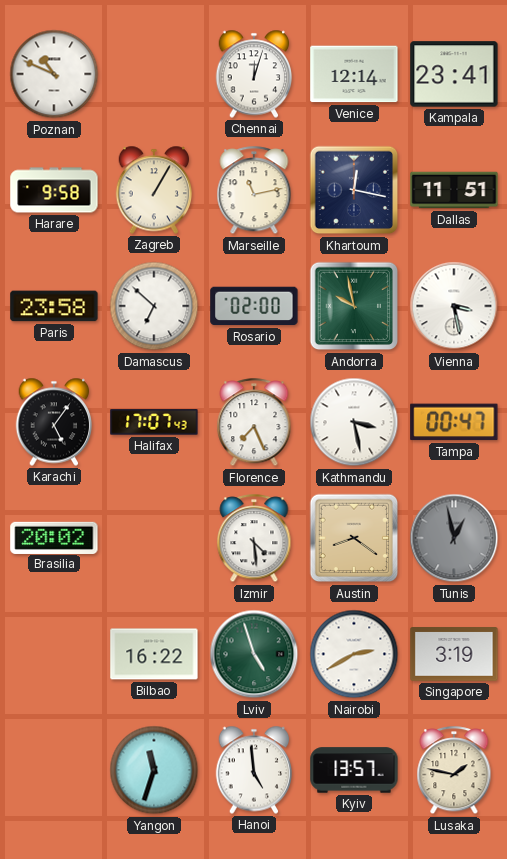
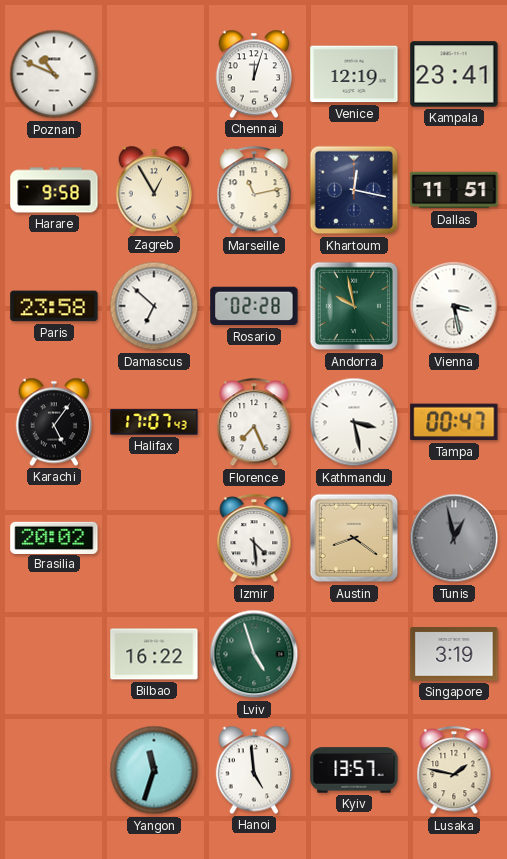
Venice: 12:14 -> 12:19 (354, 74)
Zagreb: 1:05 -> 12:55 (154, 190)
Rosario: 02:00 -> 02:28 (254, 306)
Nairobi: 2:40 -> none (354, 654)
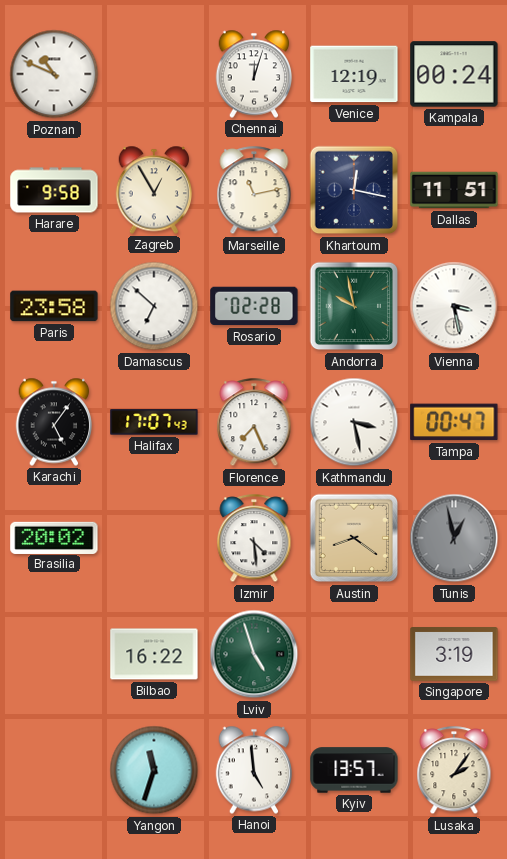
Kampala: 23:41 -> 00:24 (454, 74)
Lusaka: 1:47 -> 2:06 (454, 771)
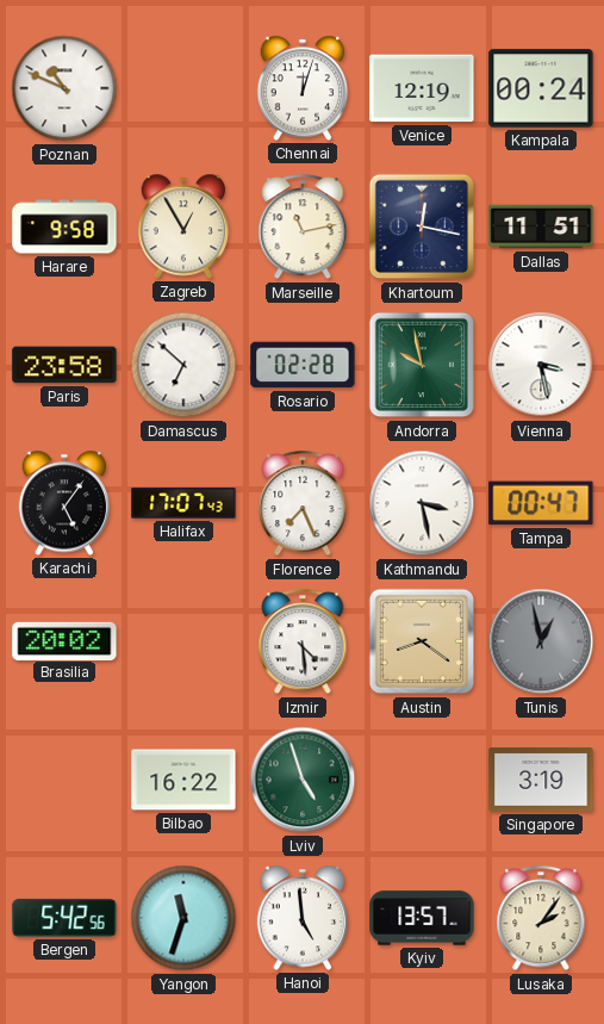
Bergen: none -> 5:42 (64, 918)
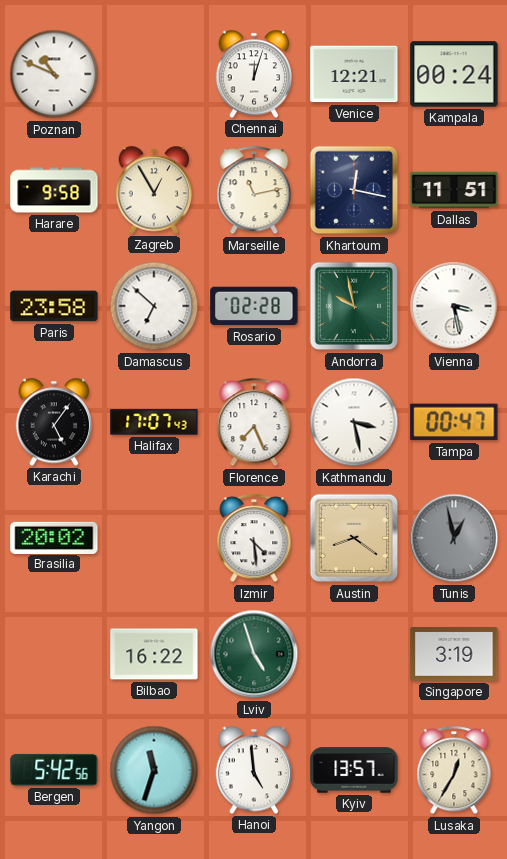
Venice: 12:19 -> 12:21 (354, 74)
Lusaka: 2:06 -> 12:35 (454, 771)
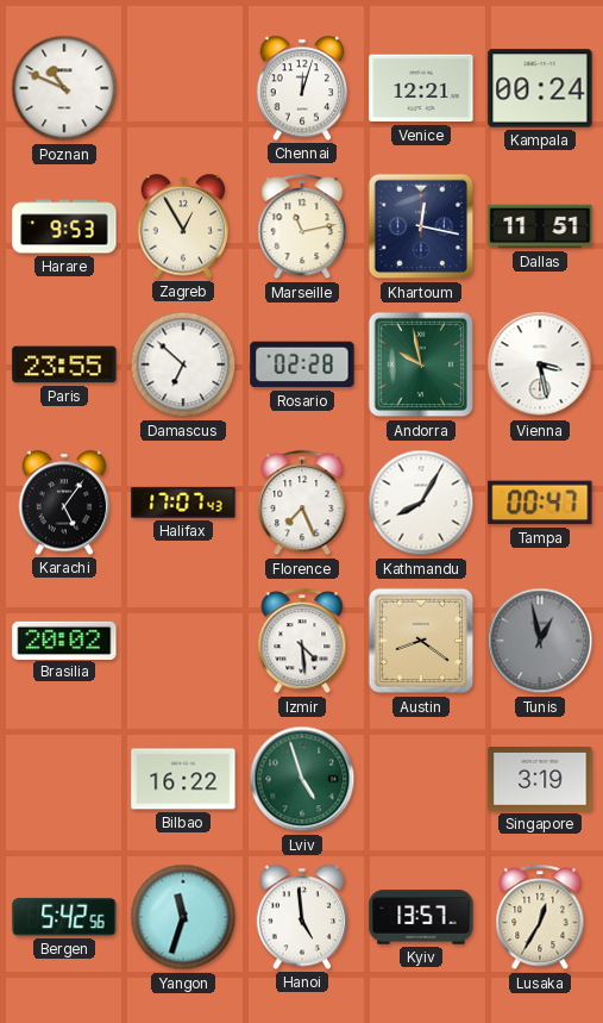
Harare: 9:58 -> 9:53 (64, 226)
Paris: 23:58 -> 23:55 (64, 364)
Kathmandu: 3:28 -> 8:05 (421, 503)
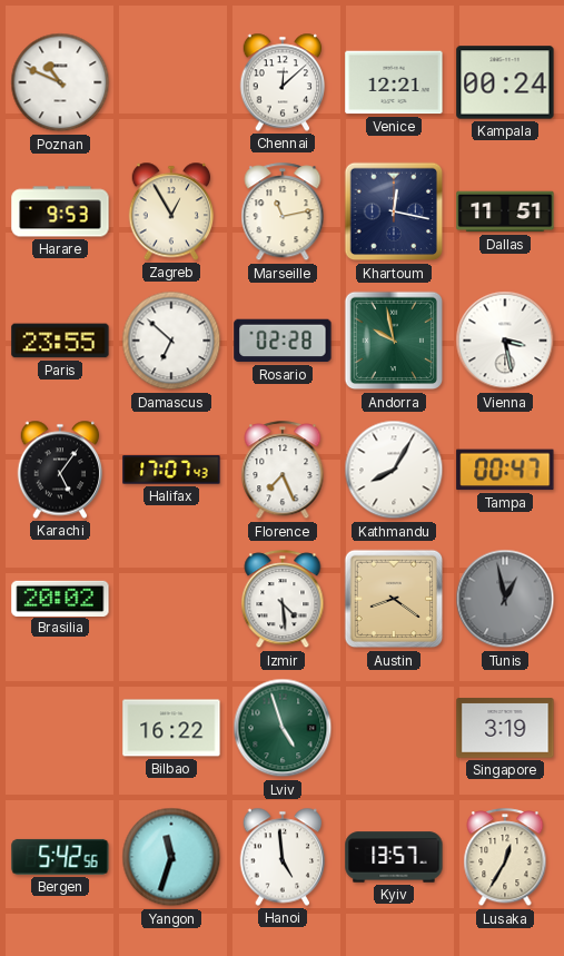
Chennai: 12:03 -> 12:08 (283, 82)
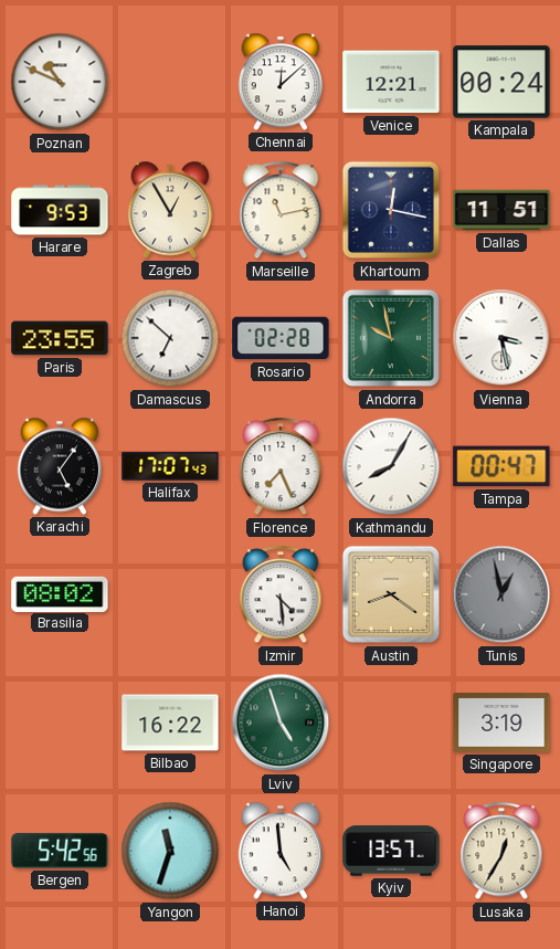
Brasilia: 20:02 -> 08:02 (60, 593)
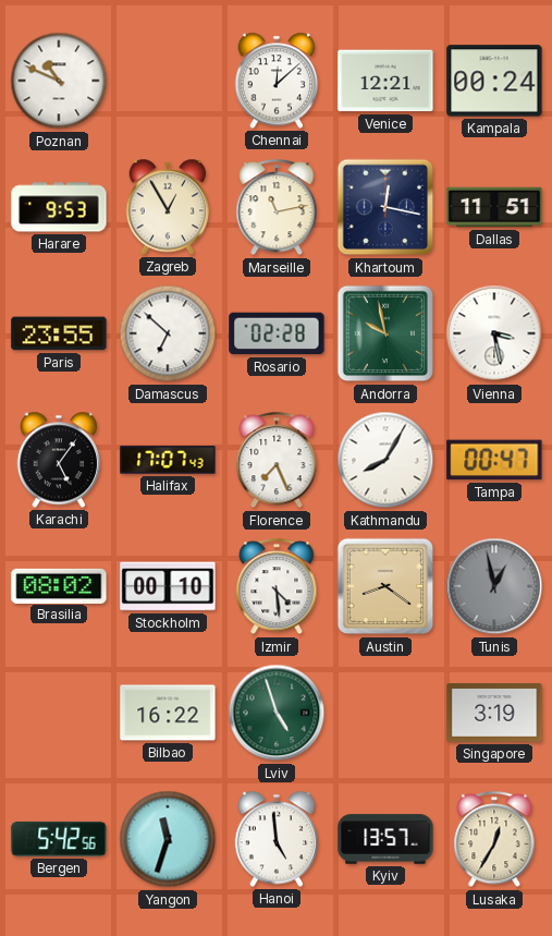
Stockholm: none -> 00:10 (168, 586)
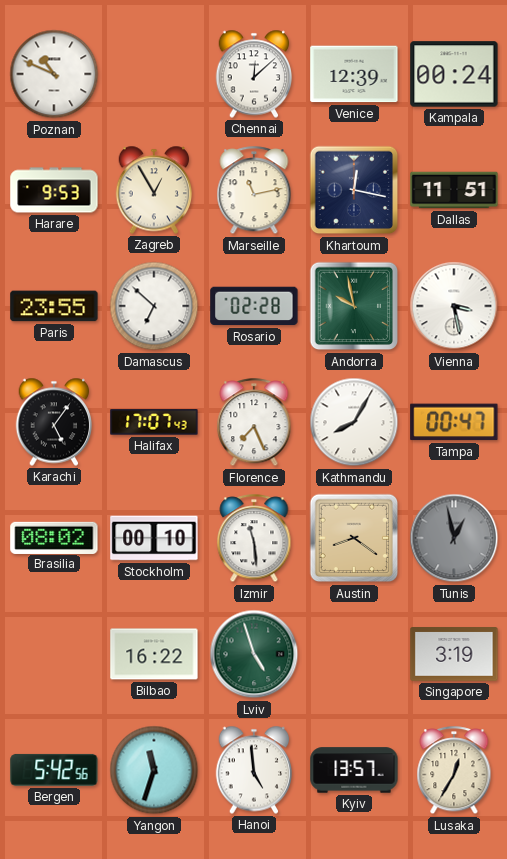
Venice: 12:21 -> 12:39 (354, 74)
Izmir: 4:29 -> 11:29 (254, 539)
